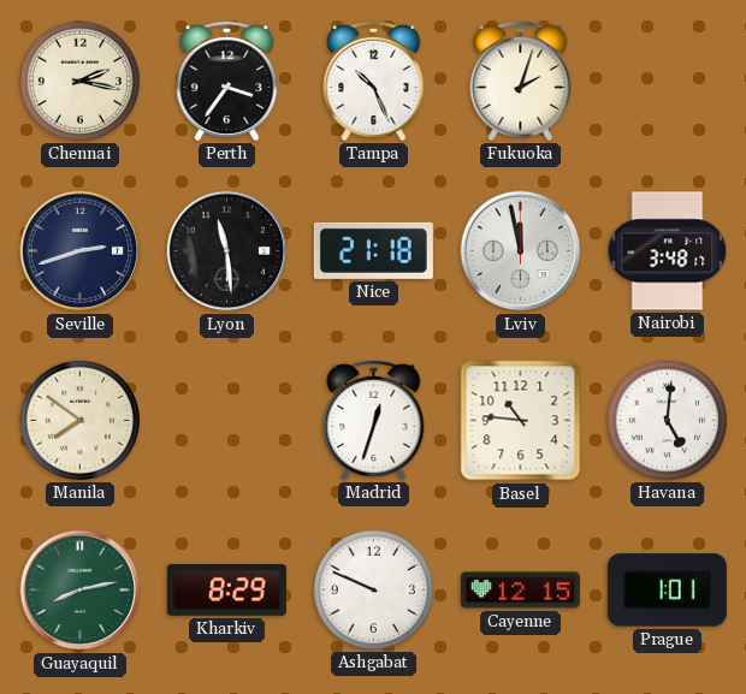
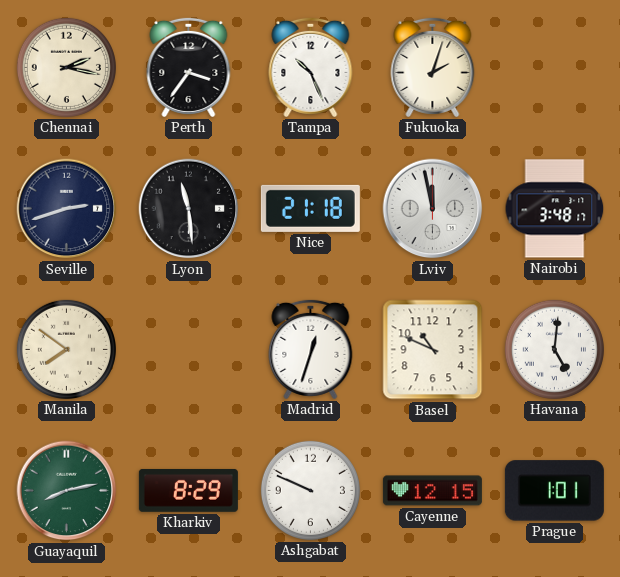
Basel: 10:46 -> 10:49 (433, 350)
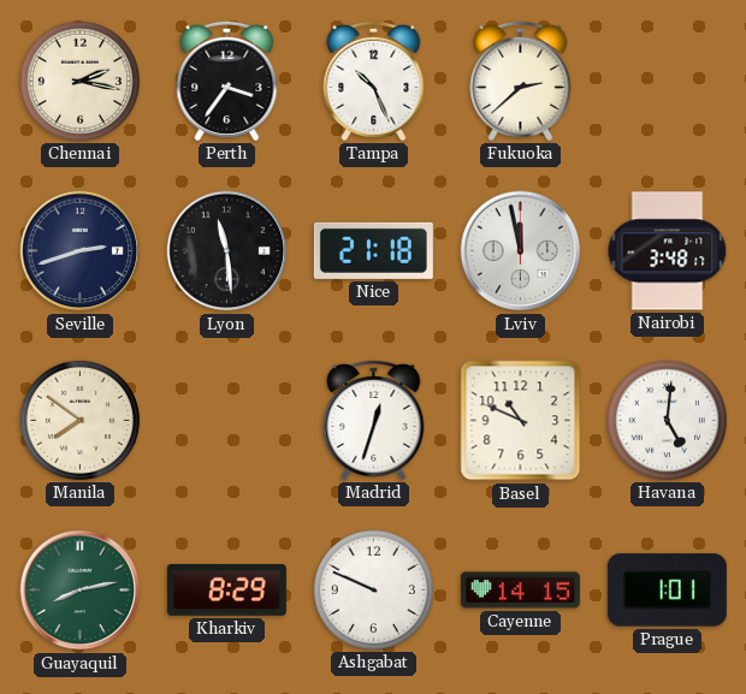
Fukuoka: 2:03 -> 2:38 (521, 81)
Cayenne: 12:15 -> 14:15 (520, 591)
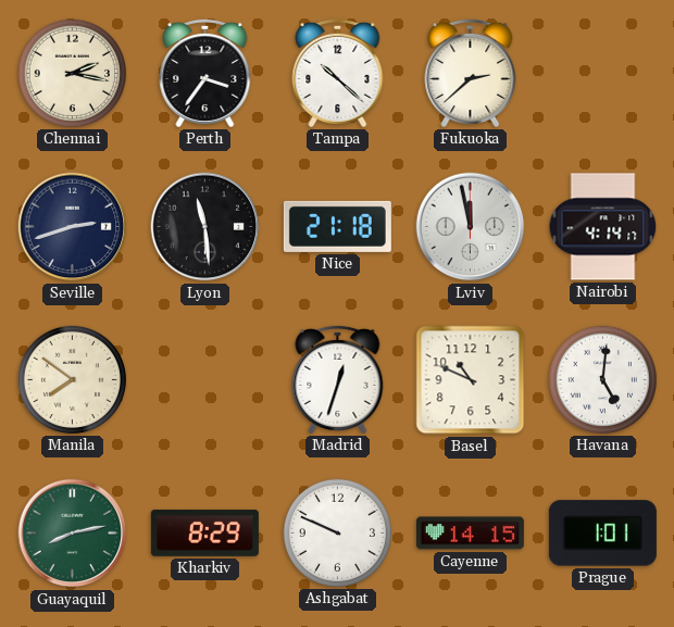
Tampa: 10:26 -> 10:22 (338, 73)
Nairobi: 3:48 -> 4:14 (603, 227)
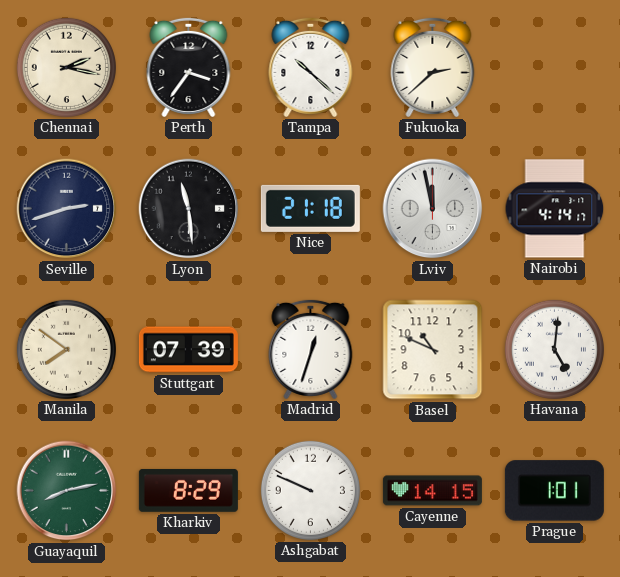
Stuttgart: none -> 07:39 (188, 350)
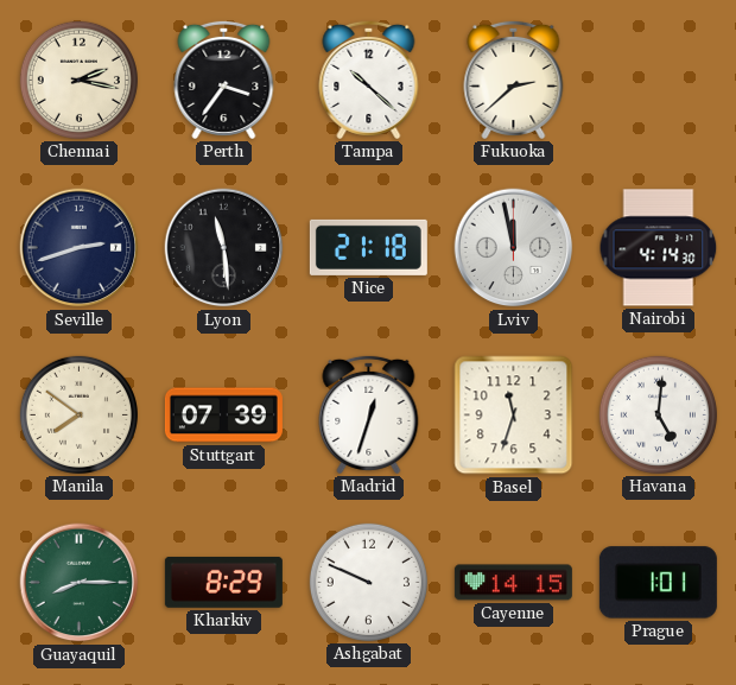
Nairobi: 4:14:17 -> 4:14:30 (659, 248)
Basel: 10:49 -> 11:33 (514, 416)
Guayaquil: 8:13 -> 8:15 (80, 583)
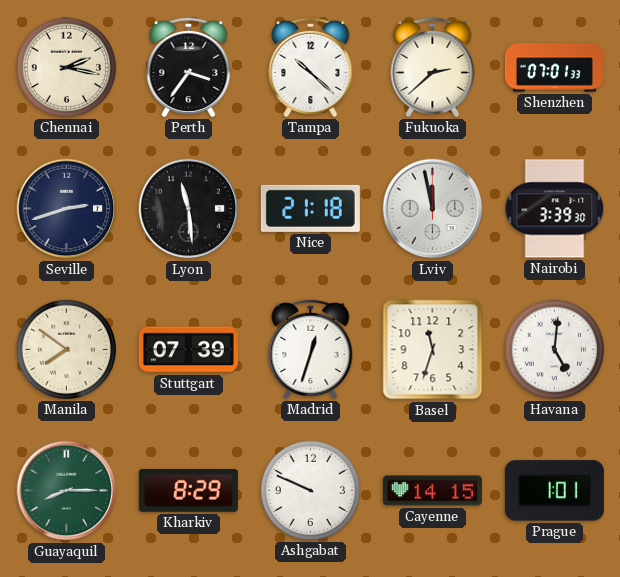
Shenzhen: none -> 07:01 (554, 68)
Nairobi: 4:14 -> 3:39 (555, 209)
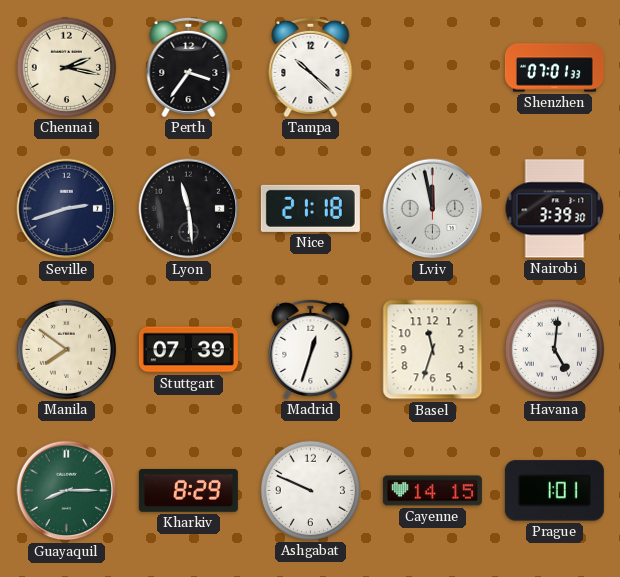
Fukuoka: 2:38 -> none (433, 67)
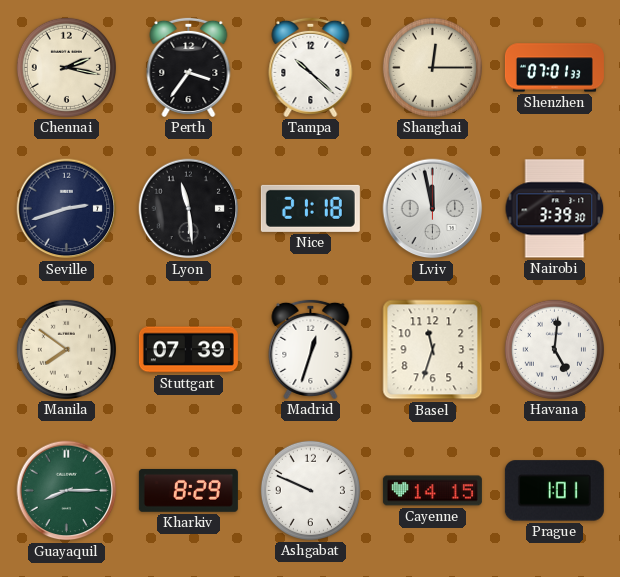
Shanghai: none -> 12:15 (432, 67)
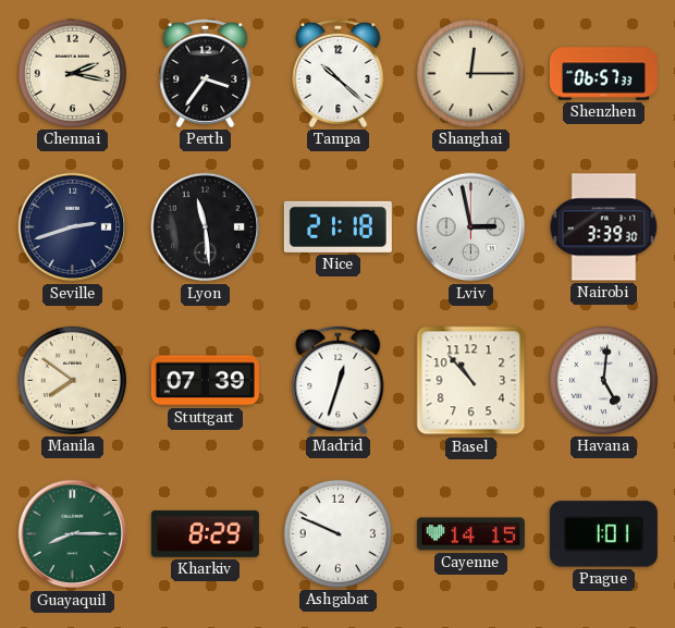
Shenzhen: 07:01 -> 06:57 (603, 74)
Lviv: 11:58 -> 2:58 (471, 227)
Basel: 11:33 -> 10:53 (471, 381)
